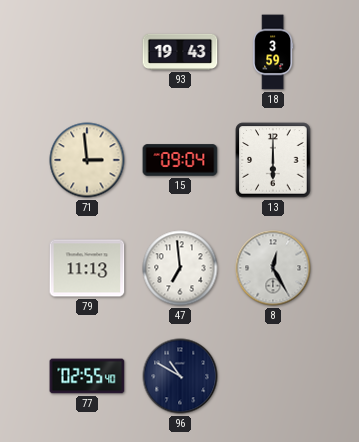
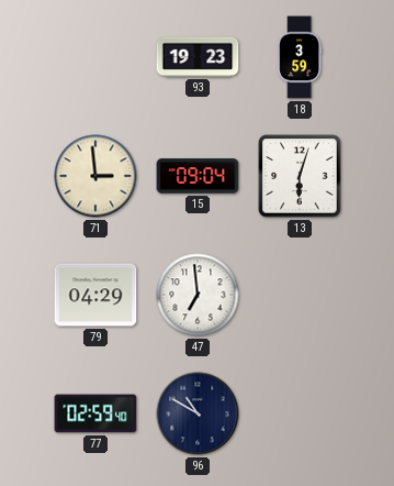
93: 19:43 -> 19:23 (198, 57)
13: 6:00 -> 6:03 (300, 176)
79: 11:13 -> 04:29 (95, 295)
8: 12:25 -> none (273, 268)
77: 02:55 -> 02:59 (95, 413)
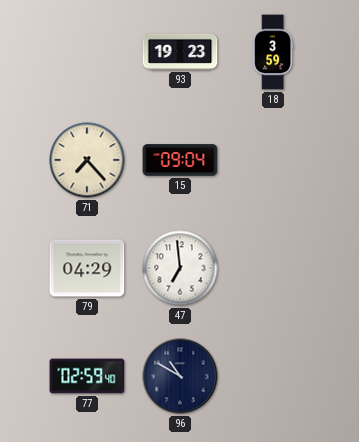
71: 2:59 -> 7:23 (87, 160)
13: 6:03 -> none (300, 176)
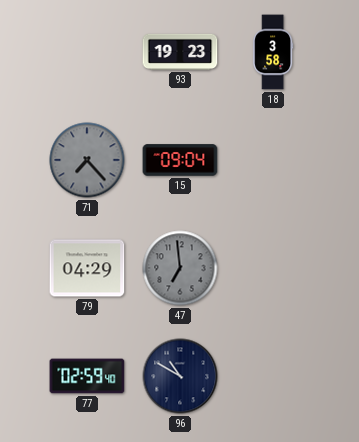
18: 3:59 -> 3:58 (273, 52)
71 dial: cream -> grey (87, 160)
47 dial: white -> grey (180, 268)
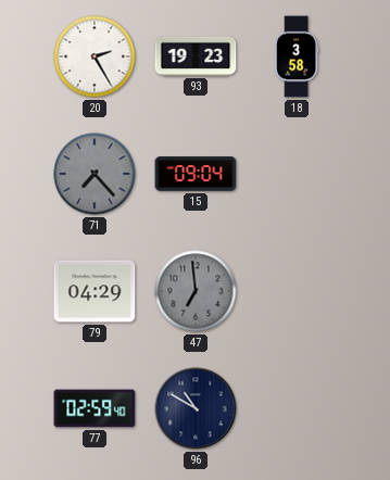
20: none -> 2:25 (95, 56)
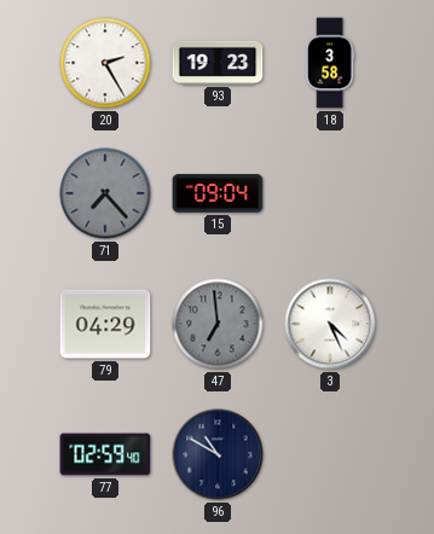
3: none -> 4:26 (330, 324)
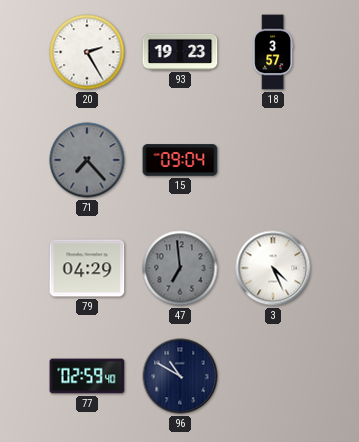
18: 3:58 -> 3:57 (273, 52)
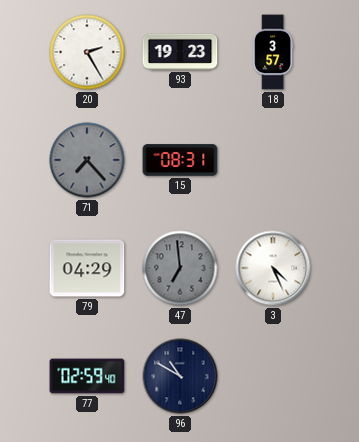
15: 09:04 -> 08:31 (180, 160)
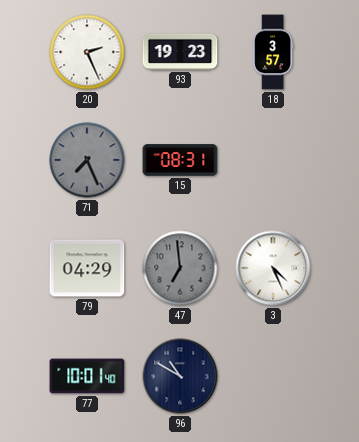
20: 2:25 -> 2:26 (87, 52)
71: 7:23 -> 7:26 (87, 160)
77: 02:59 -> 10:01 (87, 376)
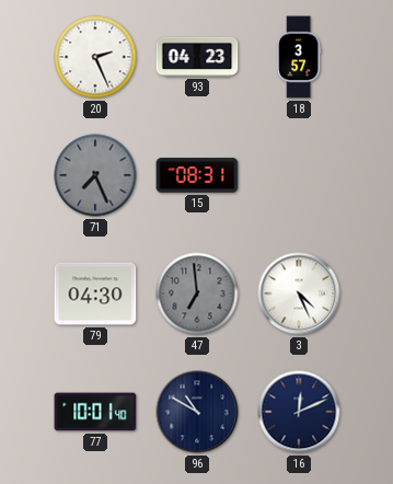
93: 19:23 -> 04:23 (197, 57)
79: 04:29 -> 04:30 (95, 293)
16: none -> 12:11 (299, 412)
